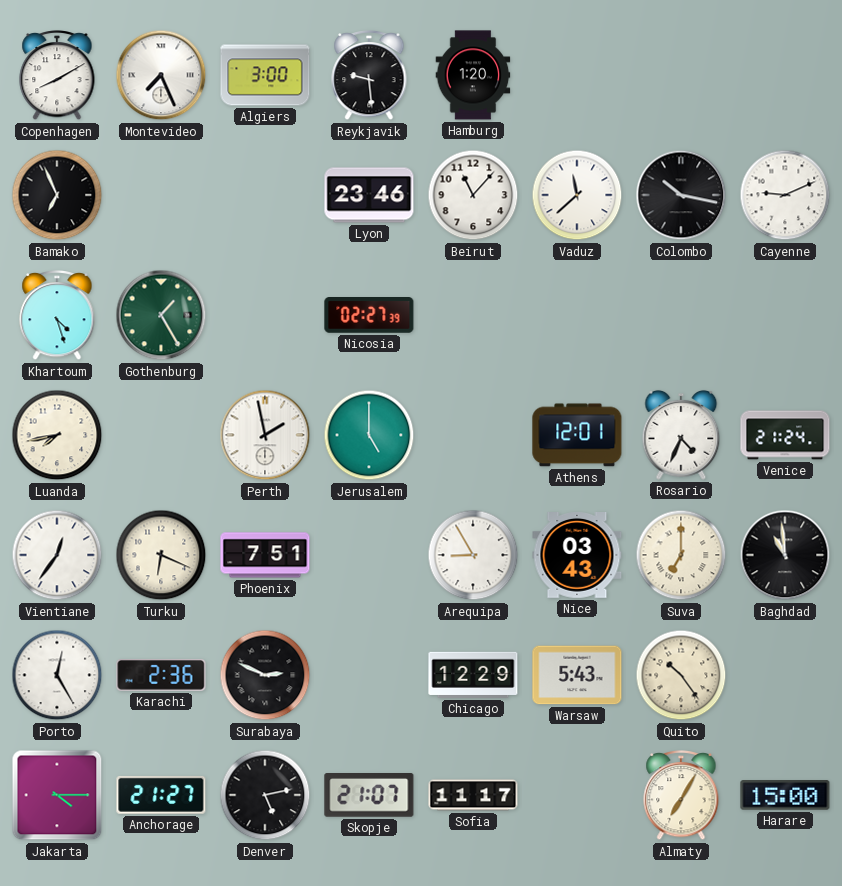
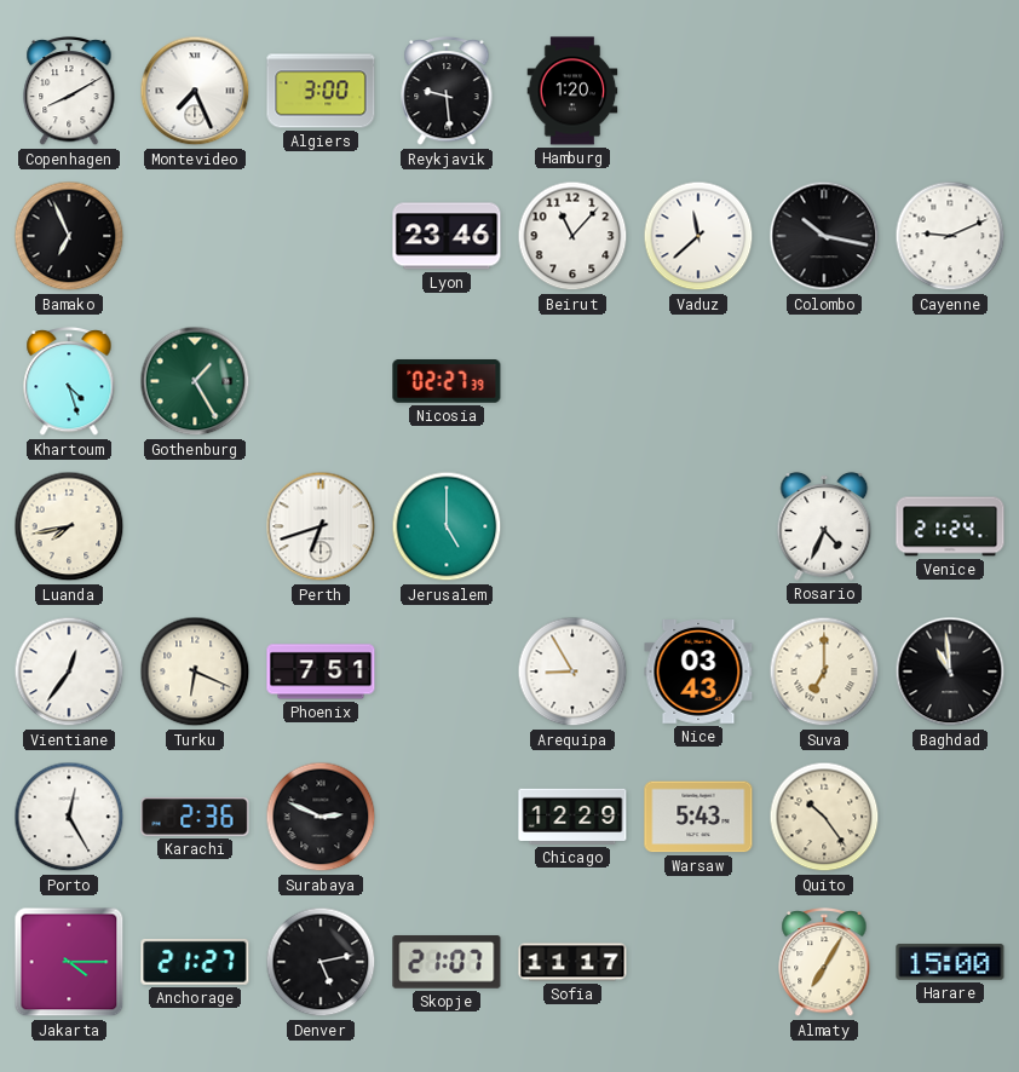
Perth: 1:58 -> 6:42 (321, 526)
Athens: 12:01 -> none (577, 435)
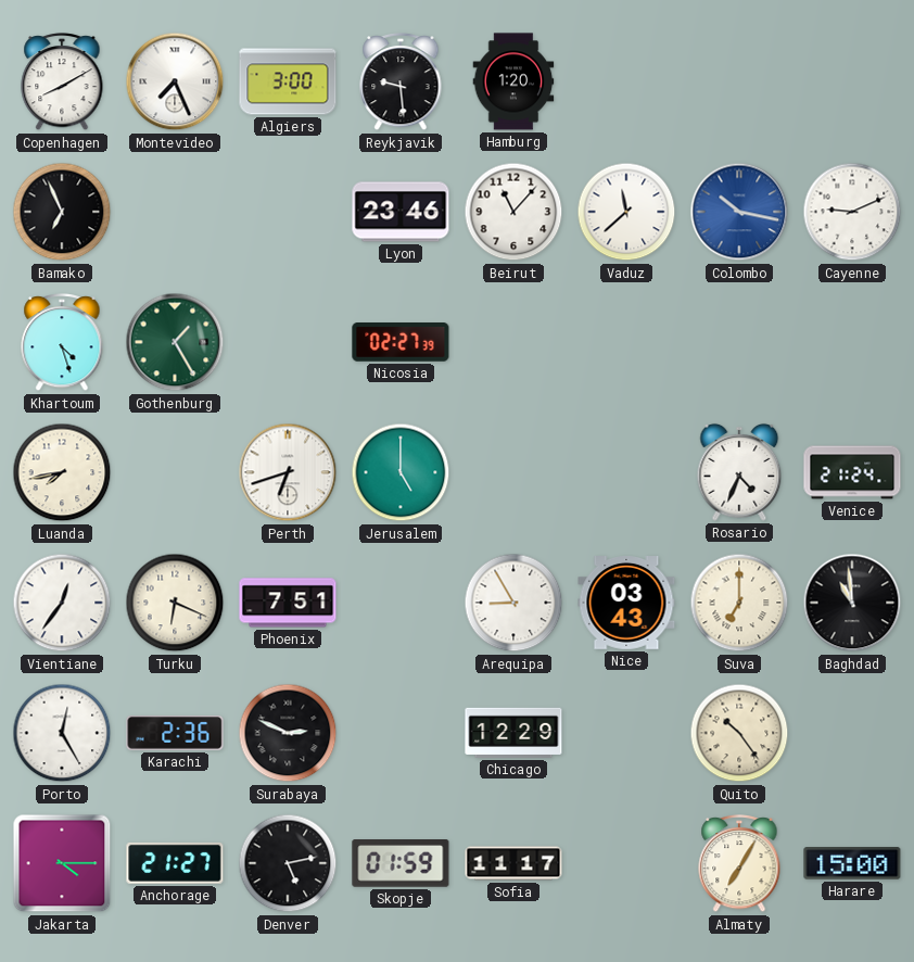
Colombo dial: black -> blue (739, 212)
Warsaw: 5:43 -> none (698, 817)
Skopje: 21:07 -> 01:59 (401, 864)
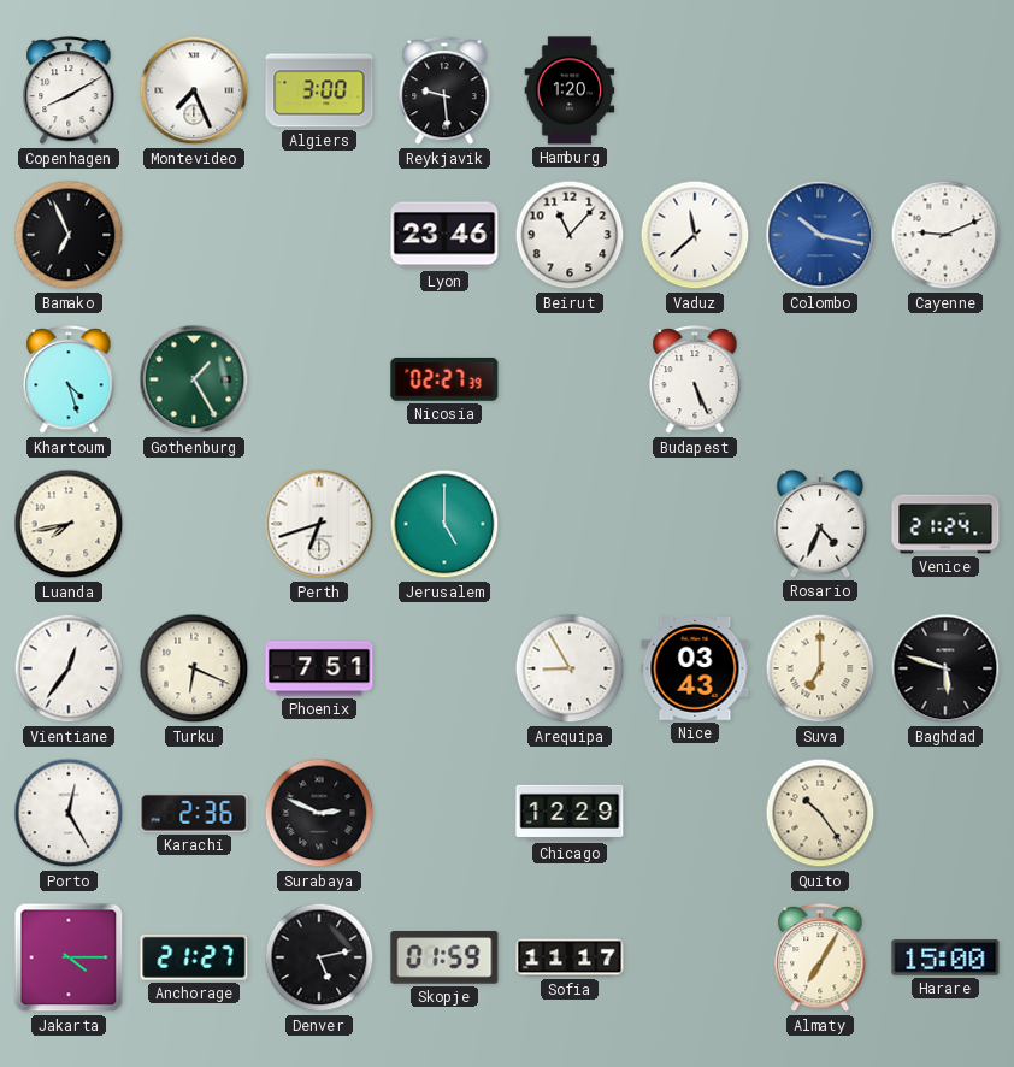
Budapest: none -> 5:26 (695, 381)
Baghdad: 10:59 -> 5:48 (945, 668)
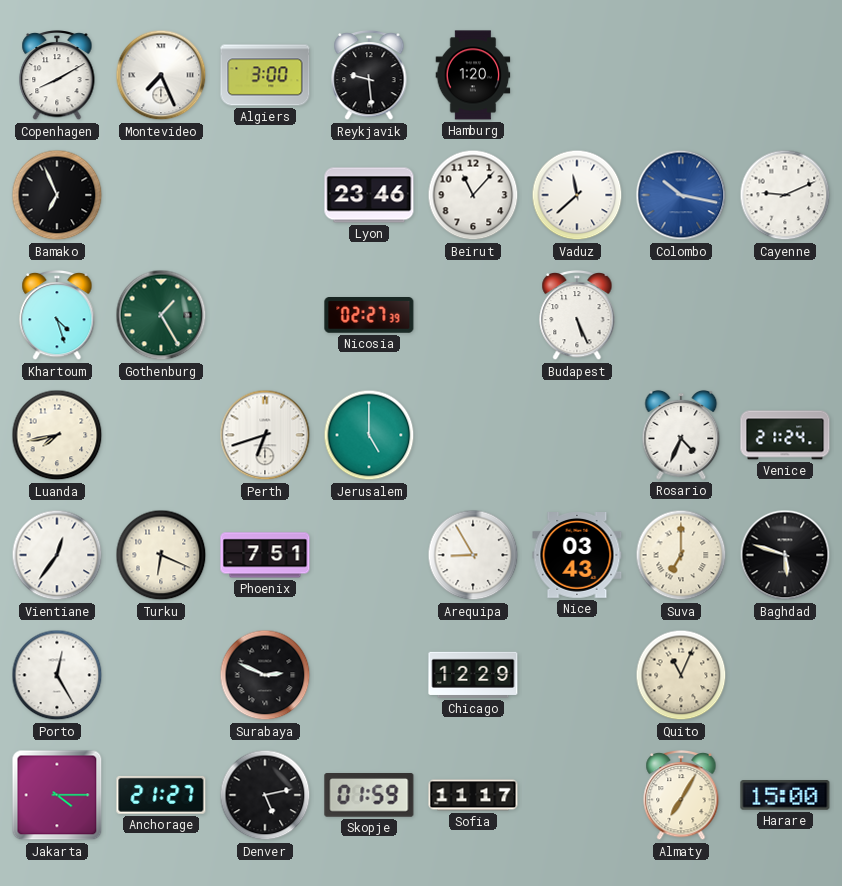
Karachi: 2:36 -> none (194, 814)
Quito: 10:24 -> 11:04 (681, 675)
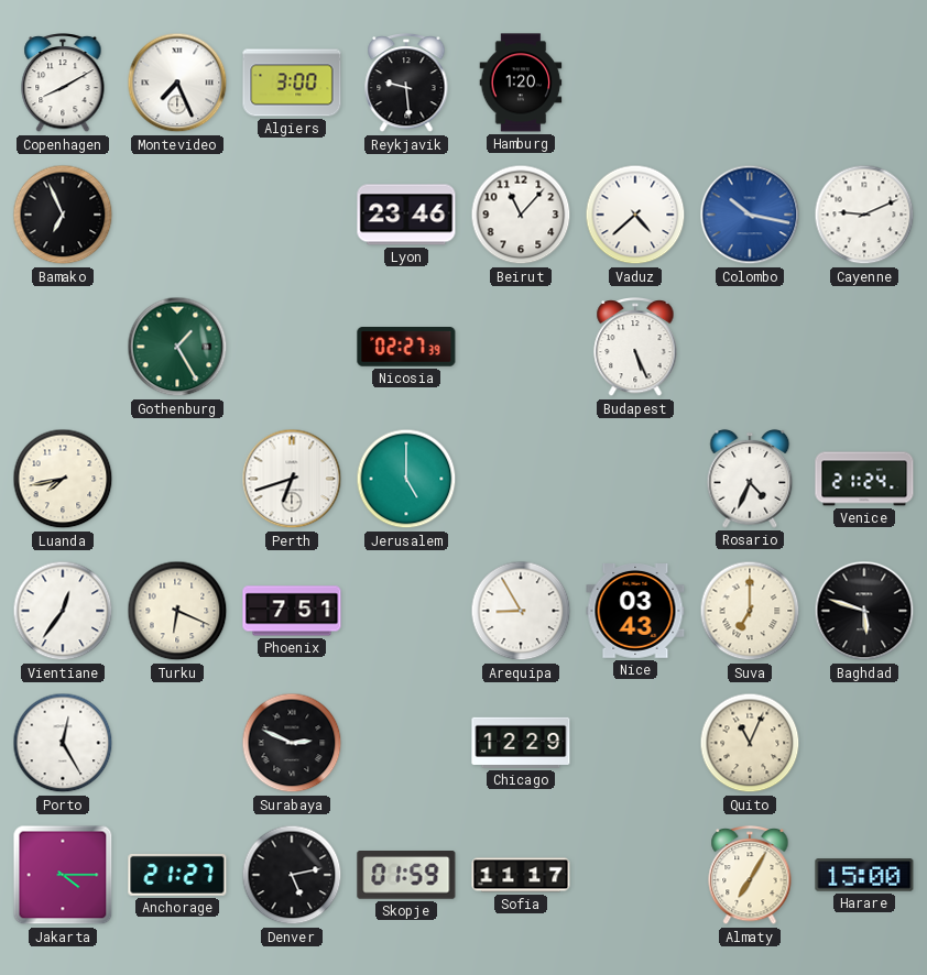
Vaduz: 11:38 -> 4:38 (635, 215)
Khartoum: 4:27 -> none (57, 316)
